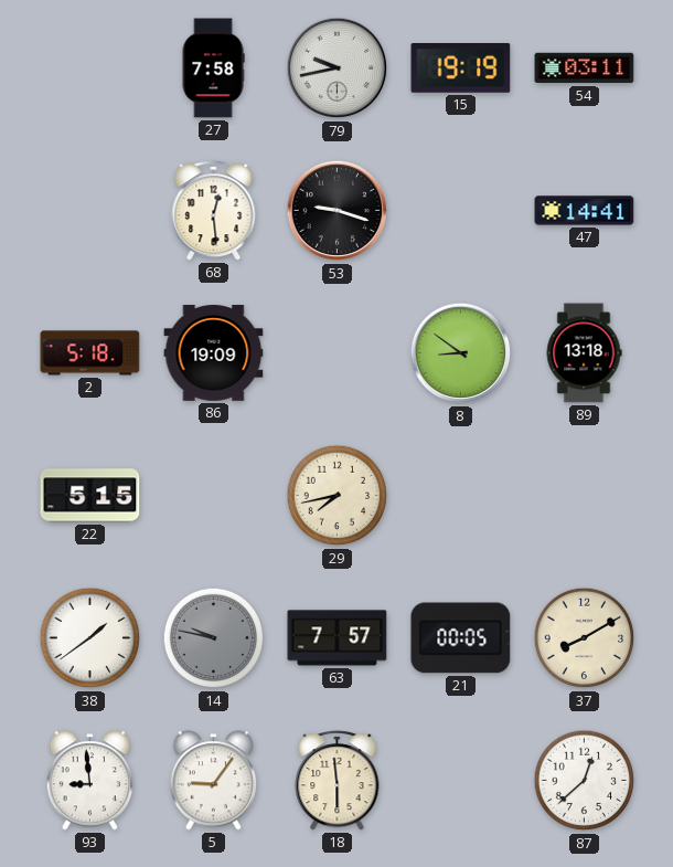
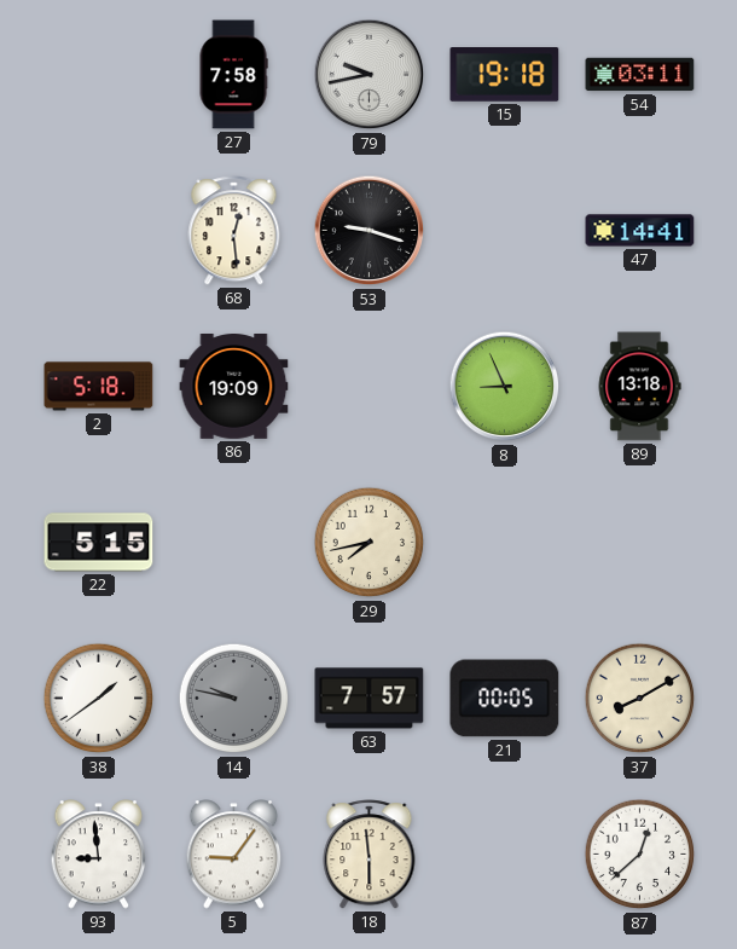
15: 19:19 -> 19:18 (505, 75)
8: 8:51 -> 8:56 (505, 387)
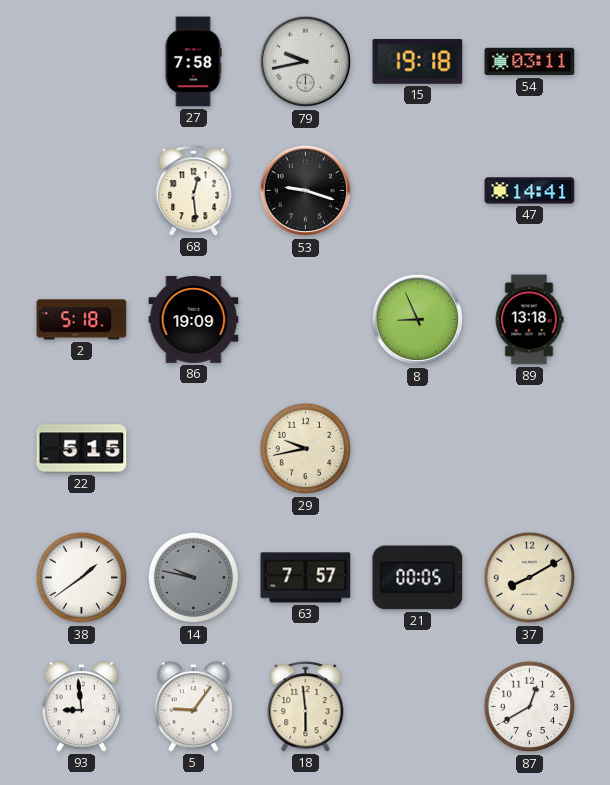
29: 7:43 -> 9:43 (306, 449)
87: 12:38 -> 12:40 (530, 707)
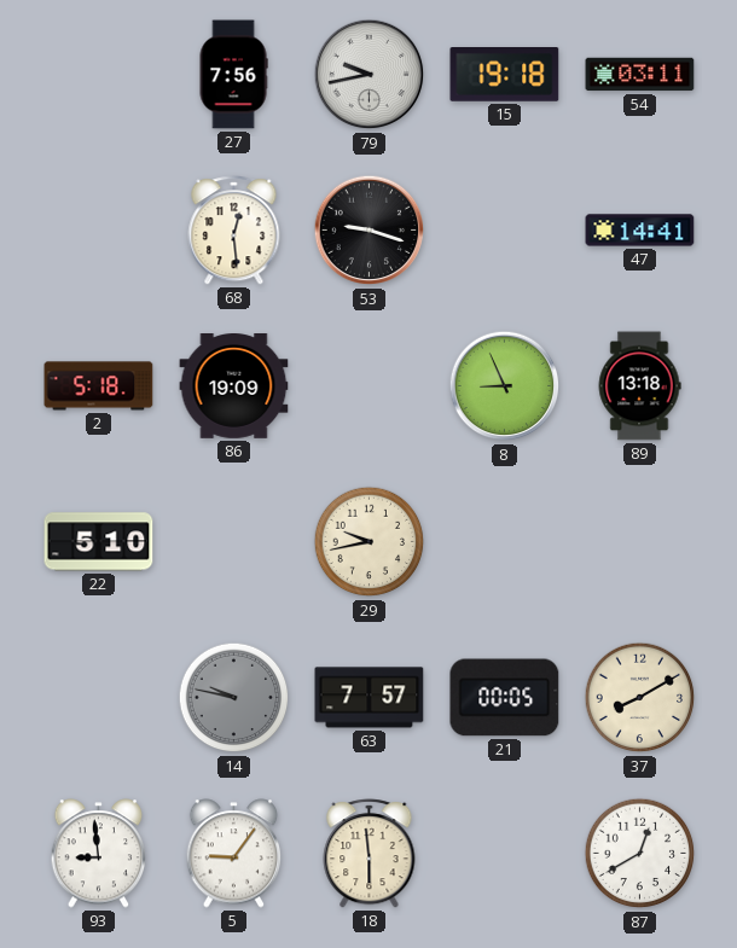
27: 7:58 -> 7:56 (233, 75)
22: 5:15 -> 5:10 (99, 542)
38: 1:39 -> none (82, 578)
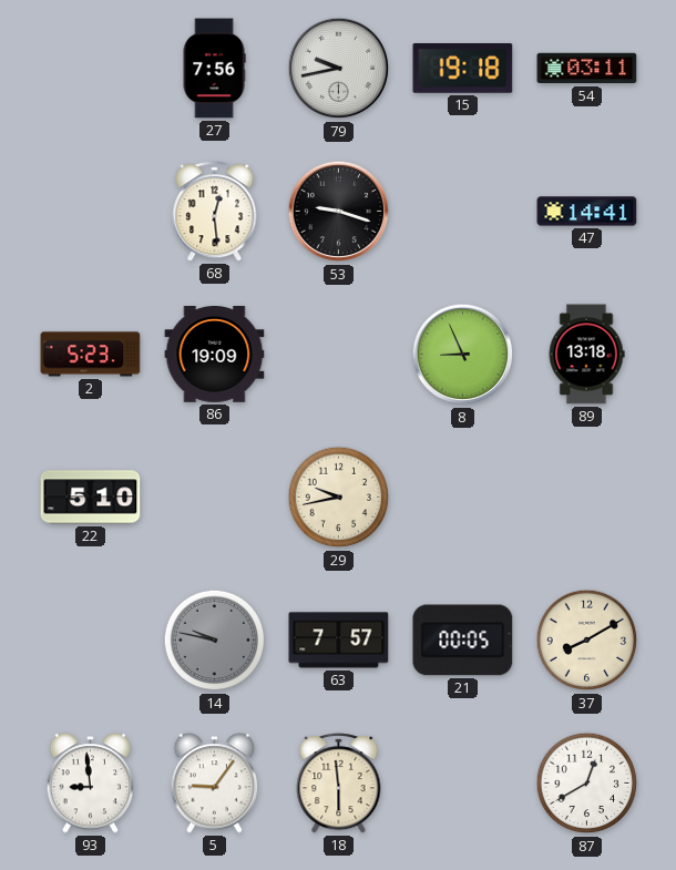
2: 5:18 -> 5:23 (91, 355)
